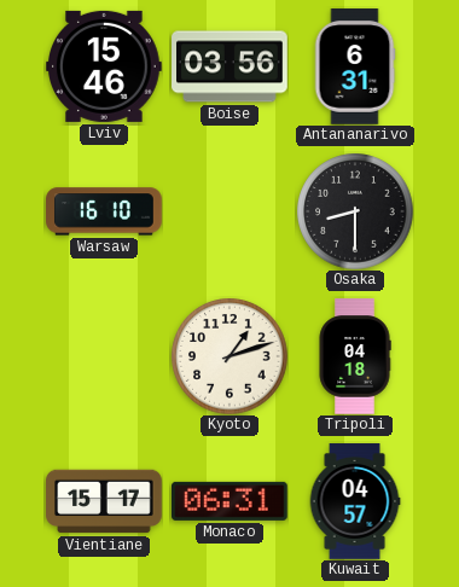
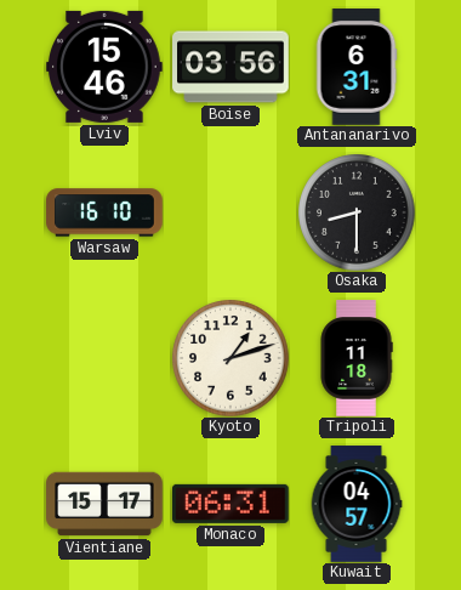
Tripoli: 04:18 -> 11:18 (357, 358)
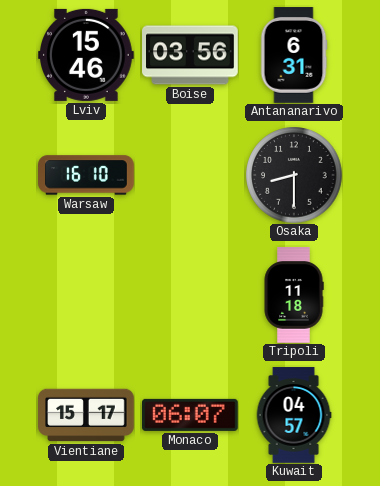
Kyoto: 1:12 -> none (231, 358)
Monaco: 06:31 -> 06:07 (191, 415)
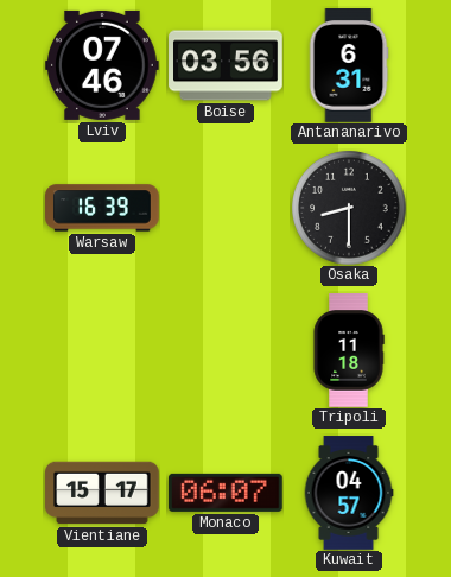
Lviv: 15:46 -> 07:46 (103, 65)
Warsaw: 16:10 -> 16:39 (102, 208)
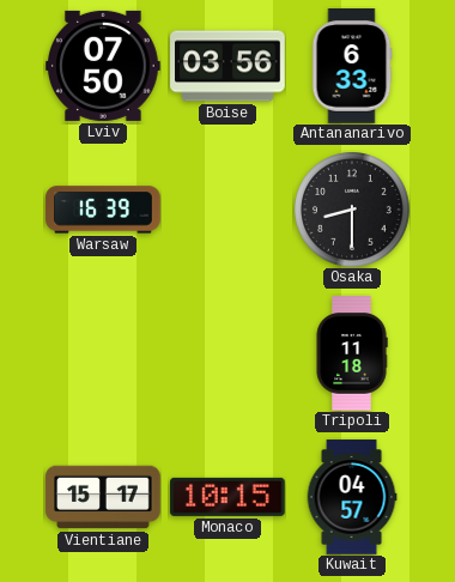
Lviv: 07:46 -> 07:50 (104, 66)
Antananarivo: 6:31 -> 6:33 (352, 66)
Monaco: 06:07 -> 10:15 (229, 497)
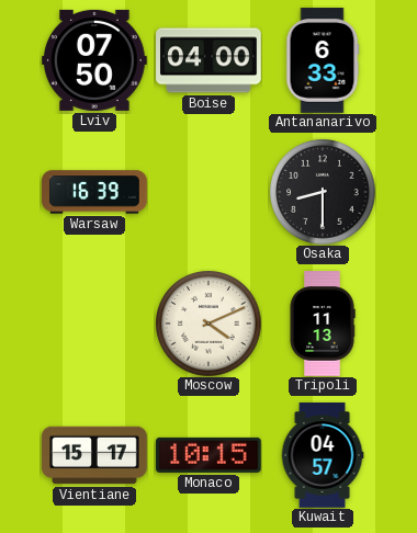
Boise: 03:56 -> 04:00 (208, 60)
Moscow: none -> 4:11 (208, 324)
Tripoli: 11:18 -> 11:13 (323, 324)
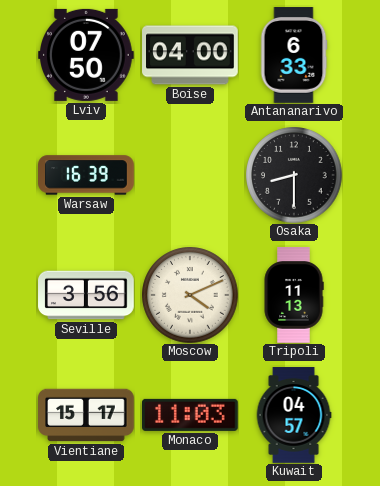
Seville: none -> 3:56 (86, 295)
Monaco: 10:15 -> 11:03 (191, 415)
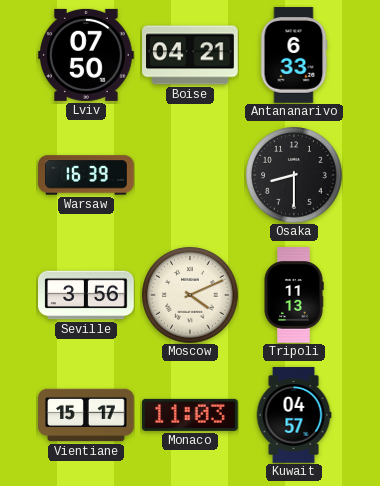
Boise: 04:00 -> 04:21 (190, 55)
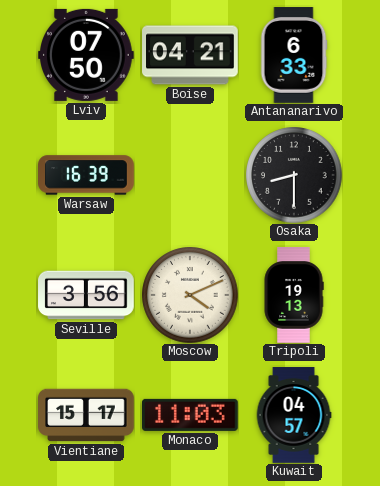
Tripoli: 11:13 -> 19:13 (294, 295)
